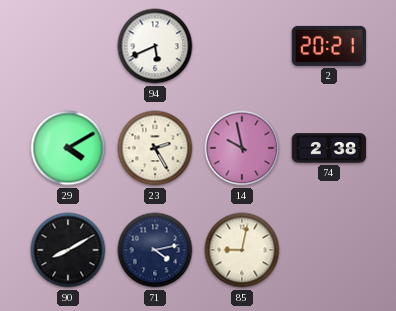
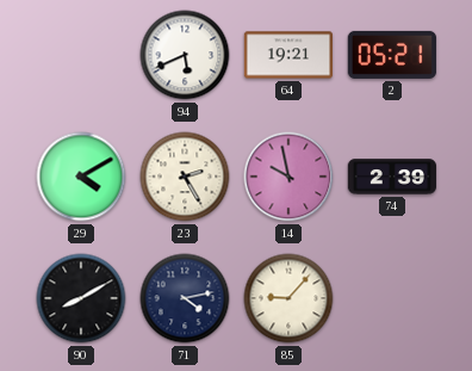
64: none -> 19:21 (288, 55)
2: 20:21 -> 05:21 (392, 55)
74: 2:38 -> 2:39 (392, 177)
85: 9:02 -> 9:07 (288, 298)
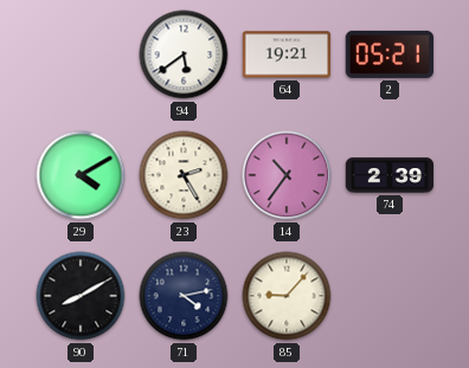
94: 5:41 -> 5:39 (184, 54)
14: 9:58 -> 10:36 (287, 175)
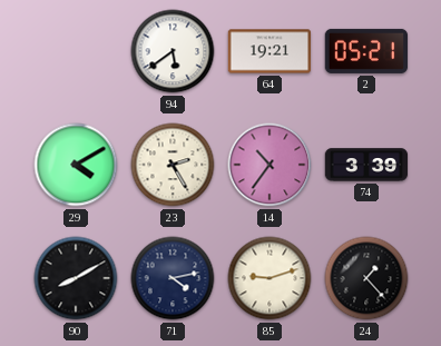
74: 2:39 -> 3:39 (366, 165)
85: 9:07 -> 9:12 (269, 278)
24: none -> 1:23 (366, 278)
